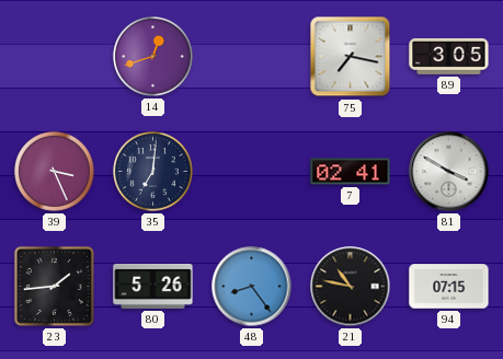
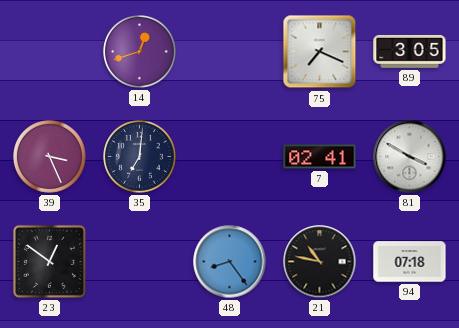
75: 7:17 -> 7:19 (320, 52)
23: 1:44 -> 12:51 (49, 261)
80: 5:26 -> none (153, 286)
94: 07:15 -> 07:18 (410, 262)
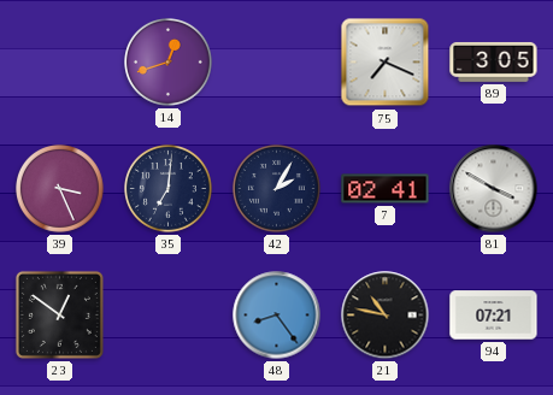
42: none -> 2:05 (277, 189)
94: 07:18 -> 07:21 (494, 316)
